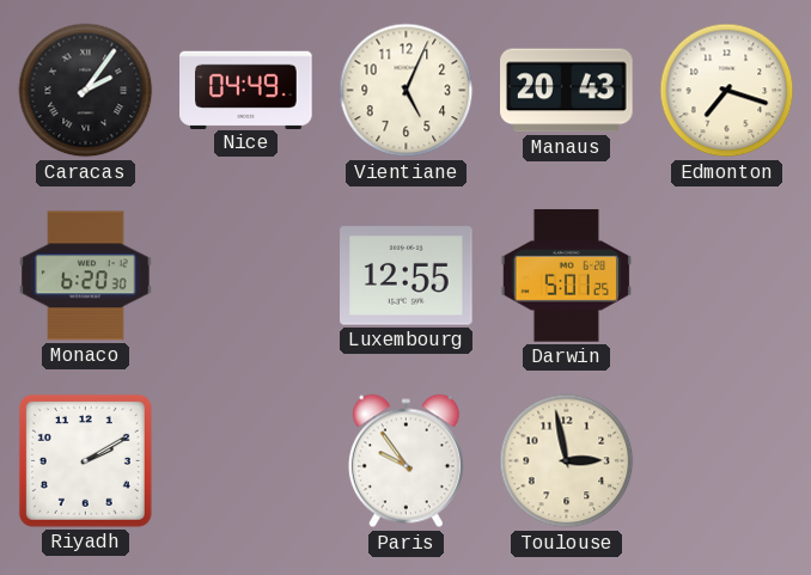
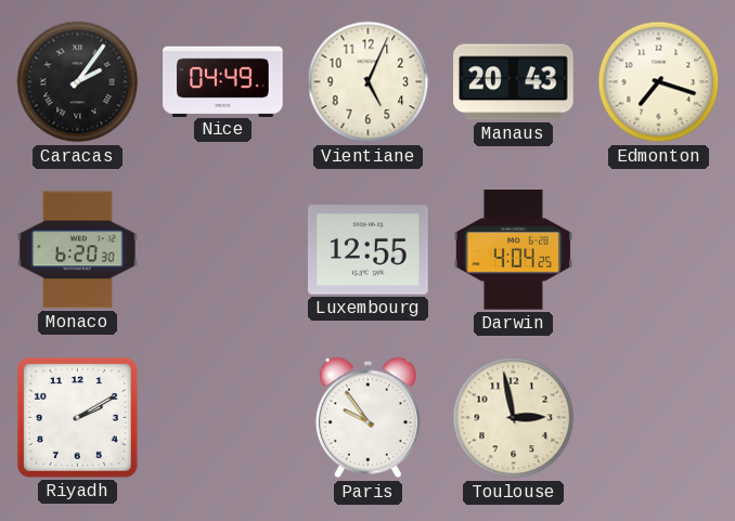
Darwin: 5:01 -> 4:04 (514, 250)
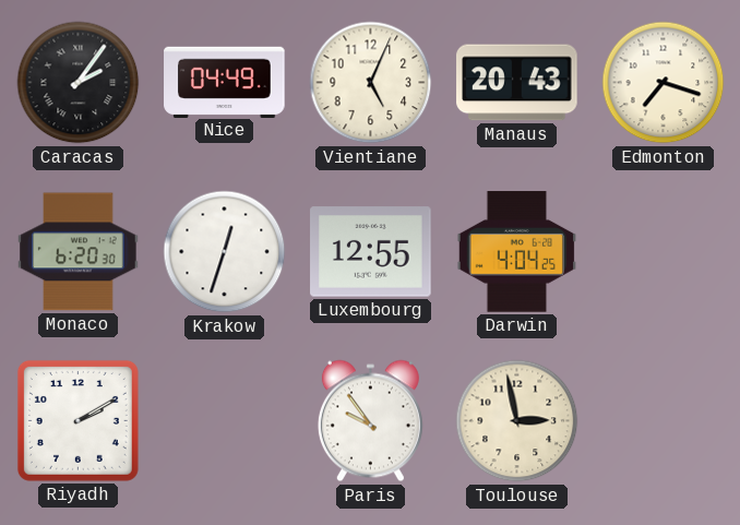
Krakow: none -> 12:33 (225, 252)
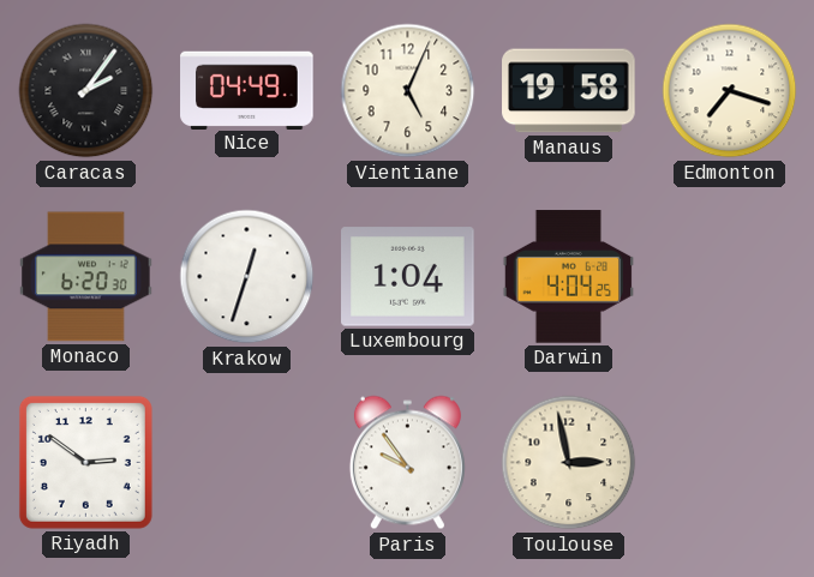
Manaus: 20:43 -> 19:58 (569, 91)
Luxembourg: 12:55 -> 1:04 (408, 277)
Riyadh: 2:10 -> 2:51 (85, 462)
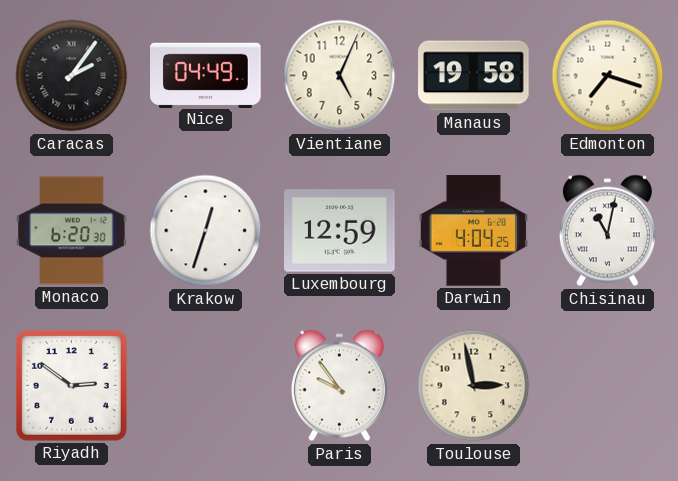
Luxembourg: 1:04 -> 12:59 (340, 231)
Chisinau: none -> 11:02 (607, 231)
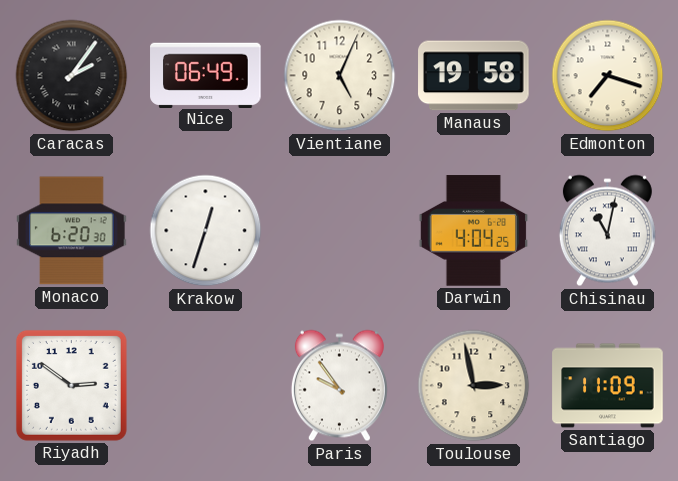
Nice: 04:49 -> 06:49 (206, 75)
Luxembourg: 12:59 -> none (340, 231)
Santiago: none -> 11:09 (608, 386)
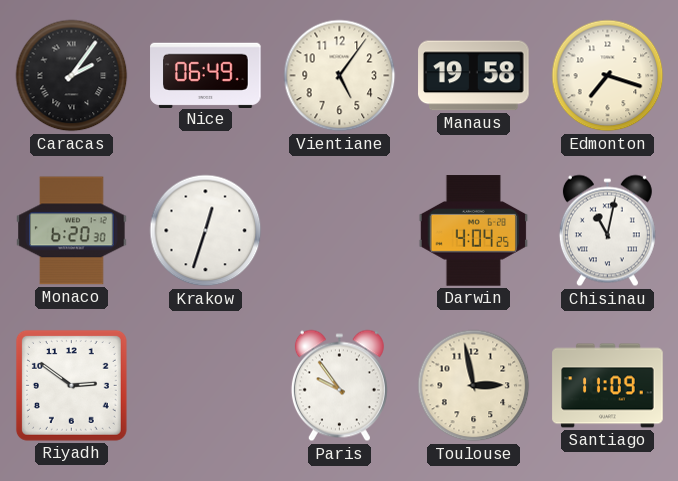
Vientiane: 5:04 -> 5:06 (340, 76)
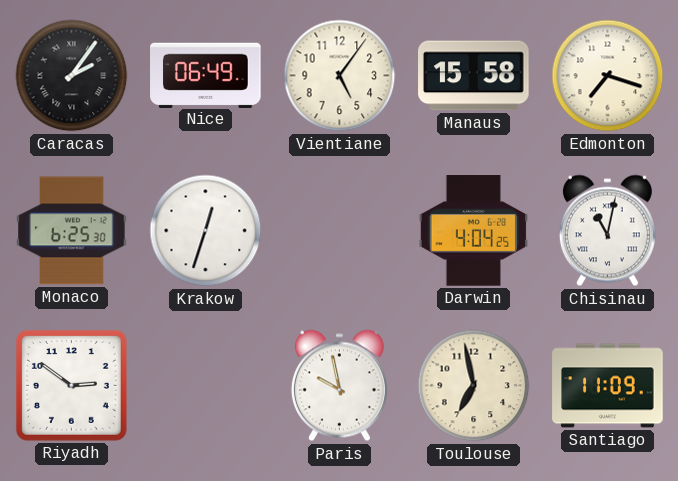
Manaus: 19:58 -> 15:58 (474, 76)
Monaco: 6:20 -> 6:25 (72, 231)
Paris: 9:54 -> 9:58 (339, 386)
Toulouse: 2:58 -> 6:58 (474, 386)
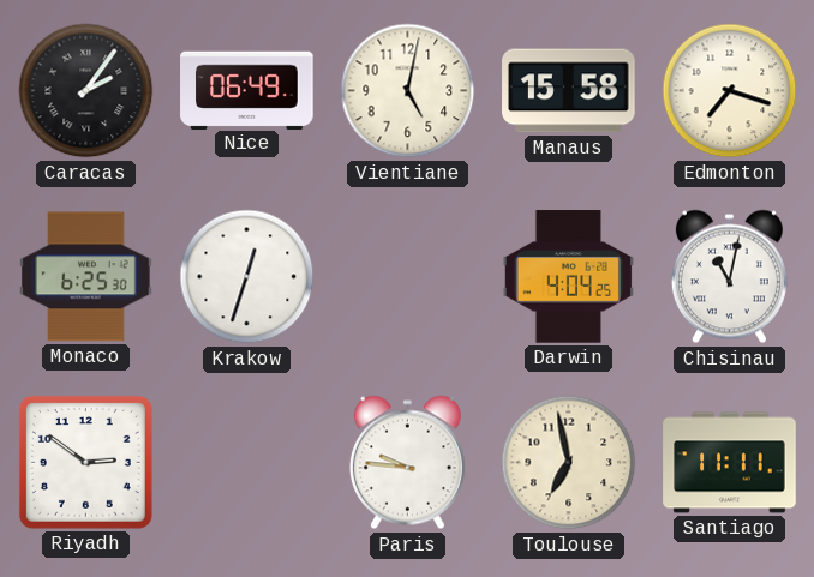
Vientiane: 5:06 -> 5:02 (408, 91)
Paris: 9:58 -> 9:46 (407, 463)
Santiago: 11:09 -> 11:11 (730, 463)
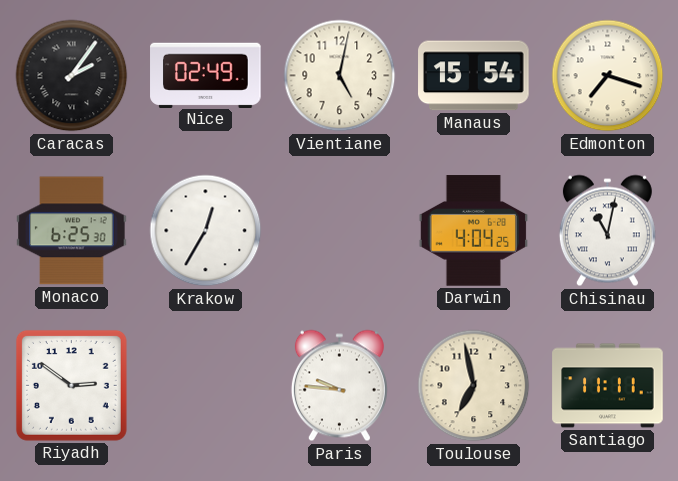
Nice: 06:49 -> 02:49 (206, 75)
Manaus: 15:58 -> 15:54 (474, 76)
Krakow: 12:33 -> 12:35 (206, 231)
